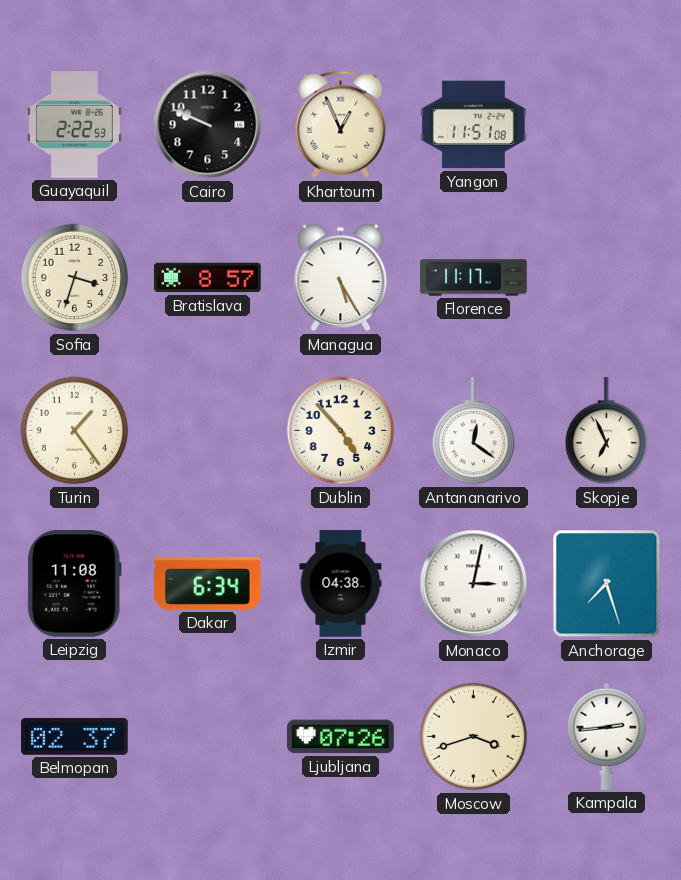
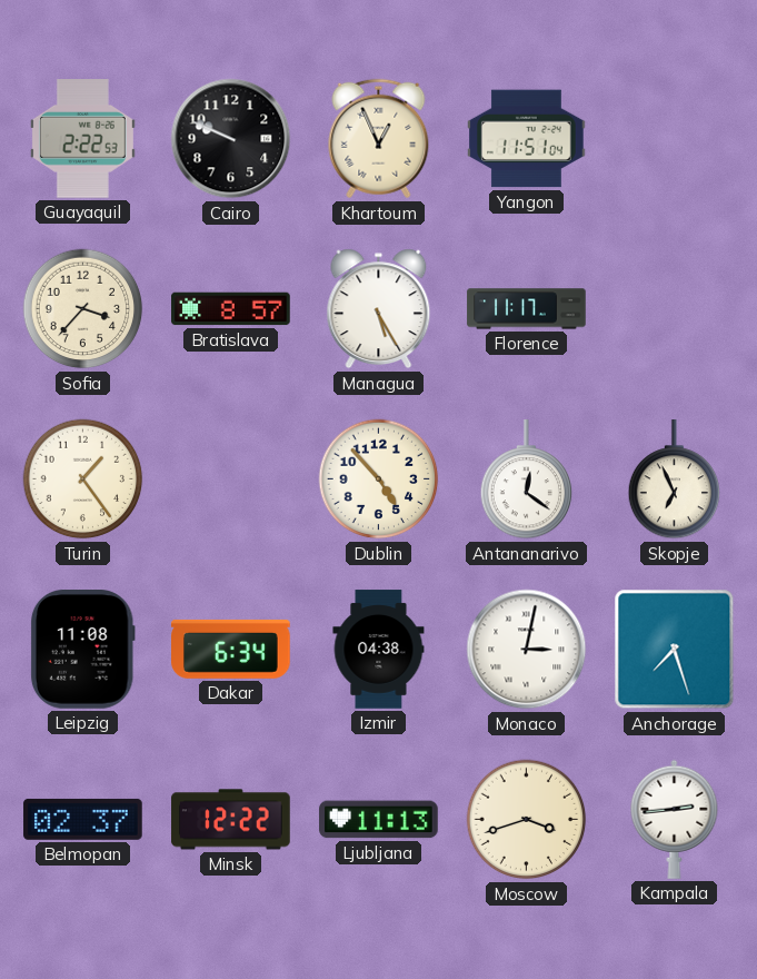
Yangon: 11:51:08 -> 11:51:04 (527, 139)
Sofia: 3:33 -> 3:37 (83, 309)
Minsk: none -> 12:22 (231, 820)
Ljubljana: 07:26 -> 11:13 (379, 820)
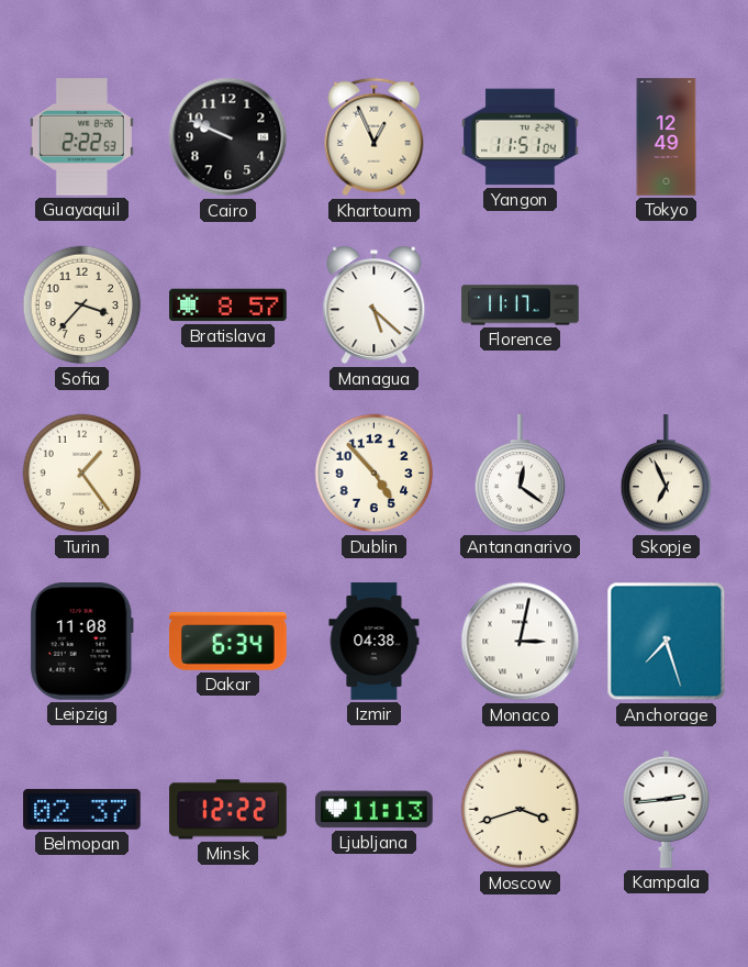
Tokyo: none -> 12:49 (667, 137)
Managua: 5:25 -> 5:22 (375, 305)
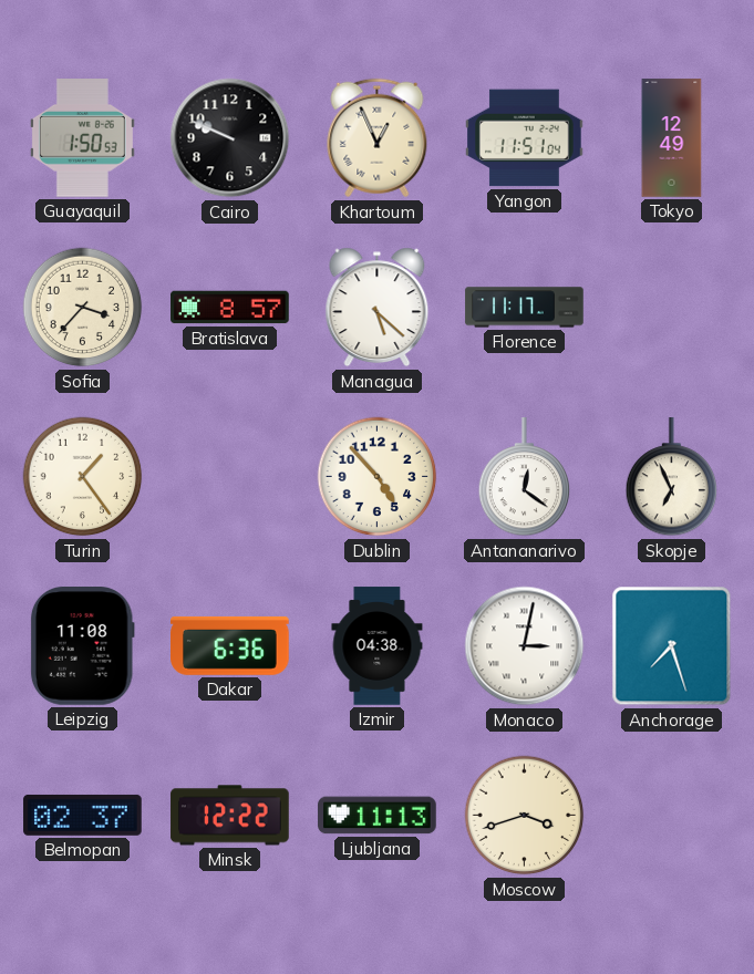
Guayaquil: 2:22 -> 1:50 (82, 138)
Dakar: 6:34 -> 6:36 (230, 645)
Kampala: 2:44 -> none (667, 809)
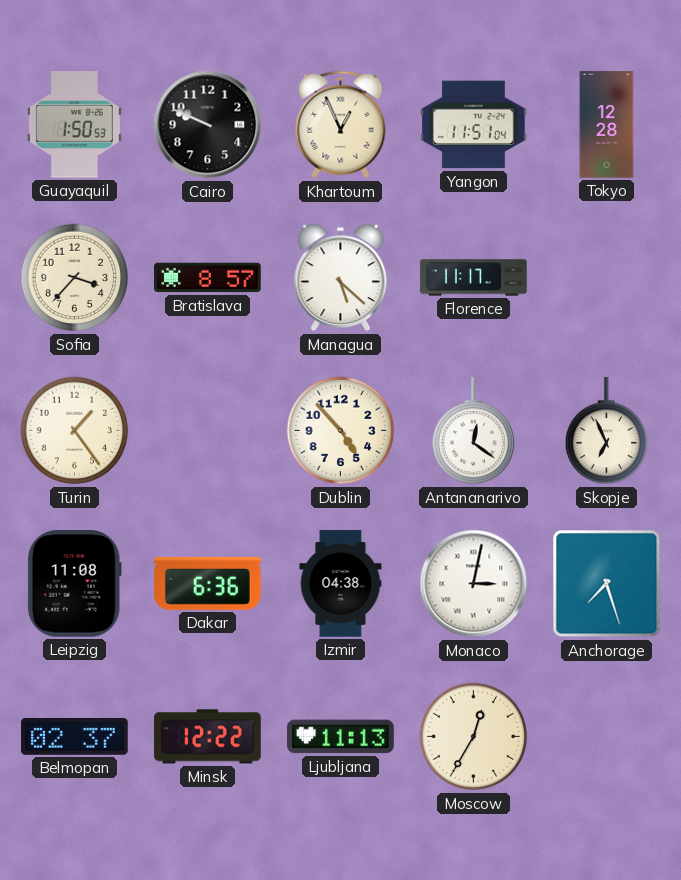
Tokyo: 12:49 -> 12:28 (607, 125)
Moscow: 3:42 -> 12:35 (474, 737)
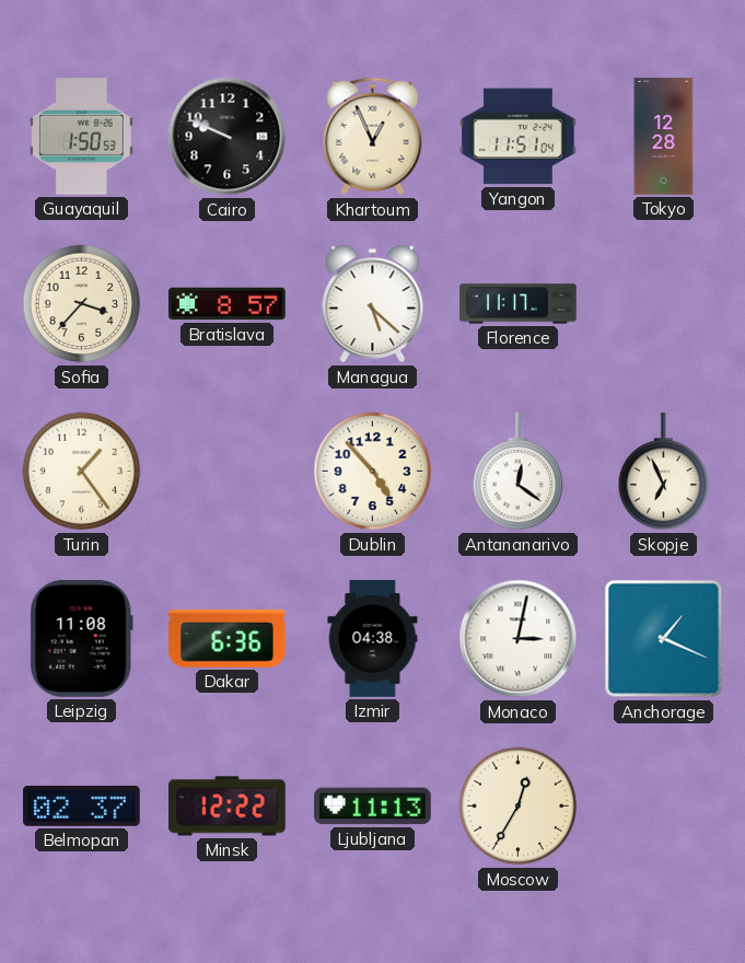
Anchorage: 7:27 -> 1:19 (664, 639)
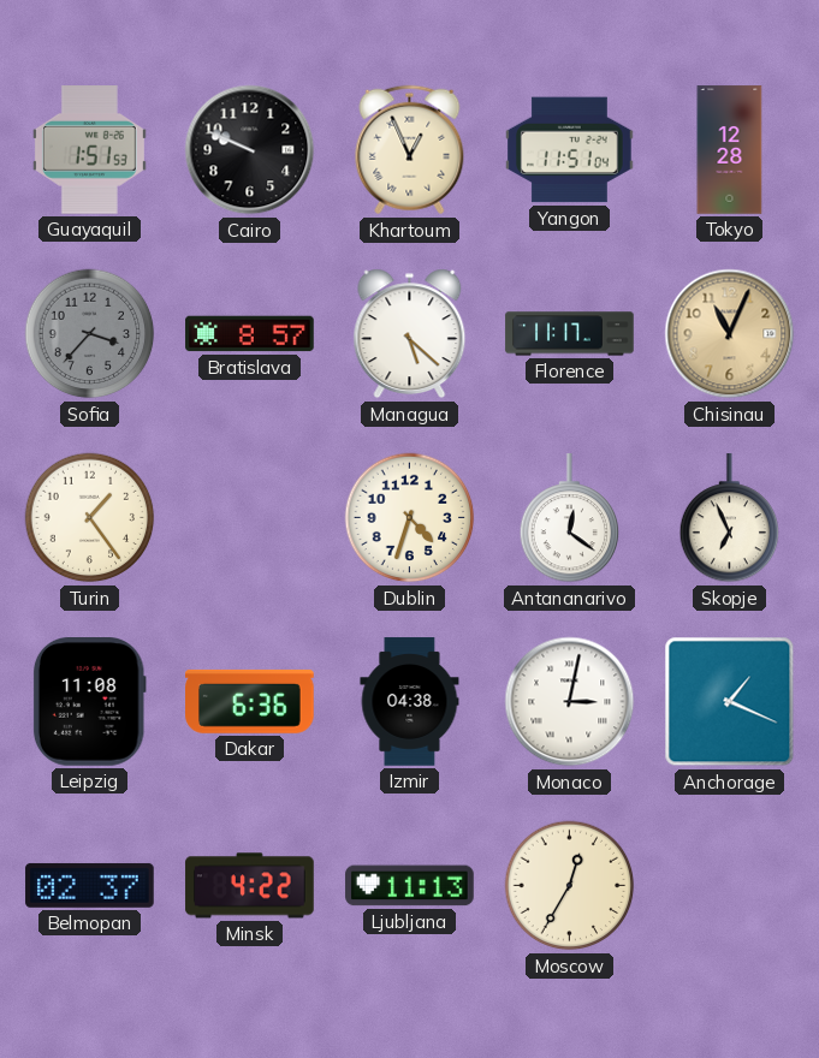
Guayaquil: 1:50 -> 1:51 (89, 150)
Sofia dial: cream -> grey (90, 334)
Chisinau: none -> 11:04 (730, 334)
Dublin: 4:53 -> 4:33 (410, 518)
Minsk: 12:22 -> 4:22 (250, 886)
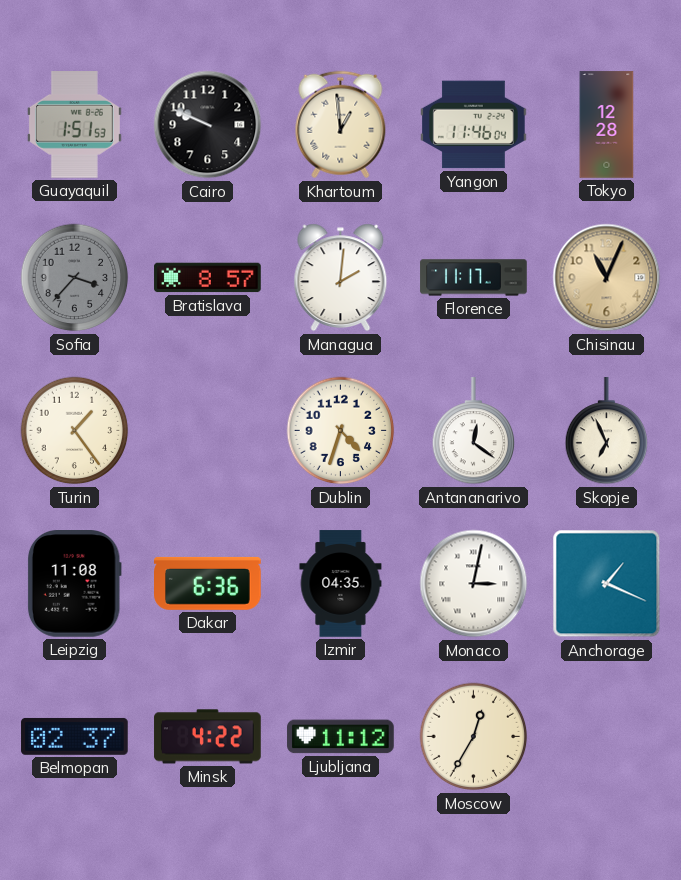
Khartoum: 12:56 -> 12:59 (341, 125)
Yangon: 11:51 -> 11:46 (474, 125)
Managua: 5:22 -> 2:01 (341, 278)
Izmir: 04:38 -> 04:35 (341, 584)
Ljubljana: 11:13 -> 11:12 (341, 737)
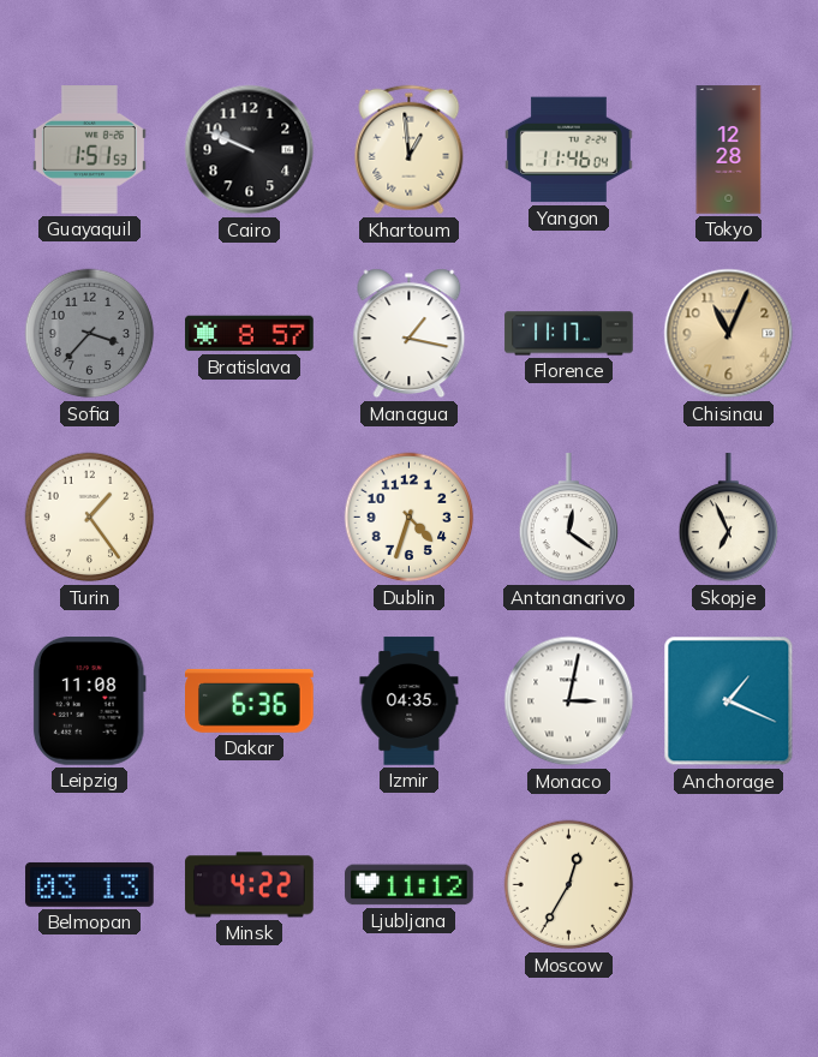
Managua: 2:01 -> 1:17 (410, 334)
Belmopan: 02:37 -> 03:13 (90, 884)
